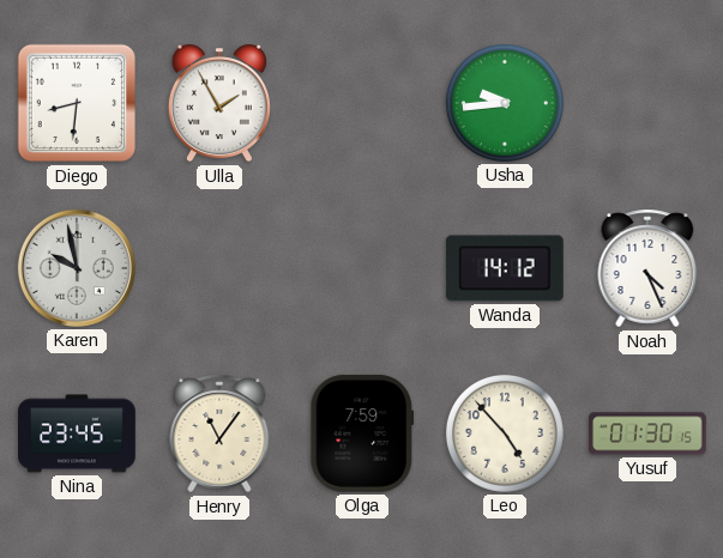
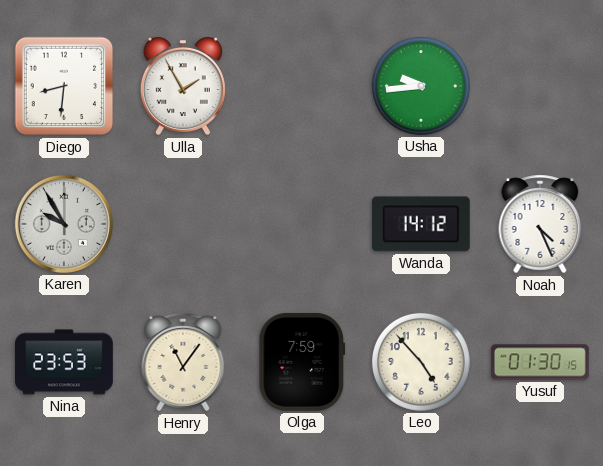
Karen: 9:58 -> 9:55 (64, 224)
Nina: 23:45 -> 23:53 (65, 362)
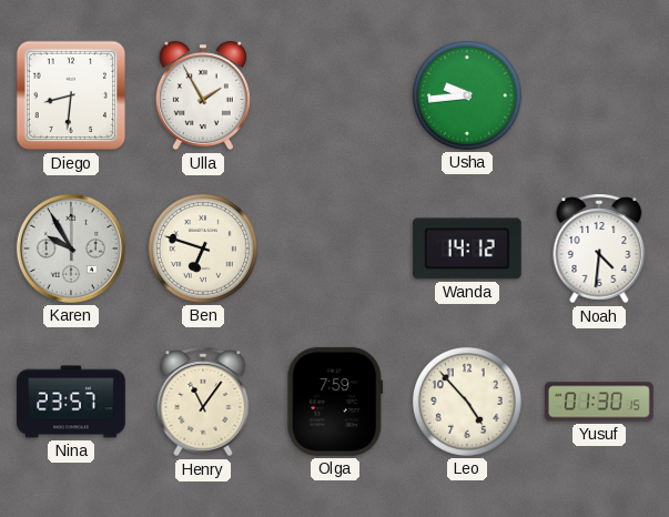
Ben: none -> 6:48 (203, 249)
Noah: 4:26 -> 4:31 (599, 249)
Nina: 23:53 -> 23:57 (72, 402)
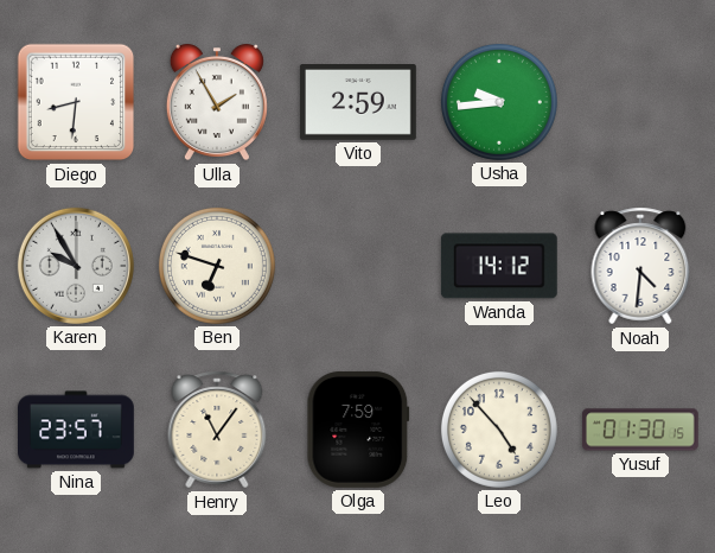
Vito: none -> 2:59 (358, 103)
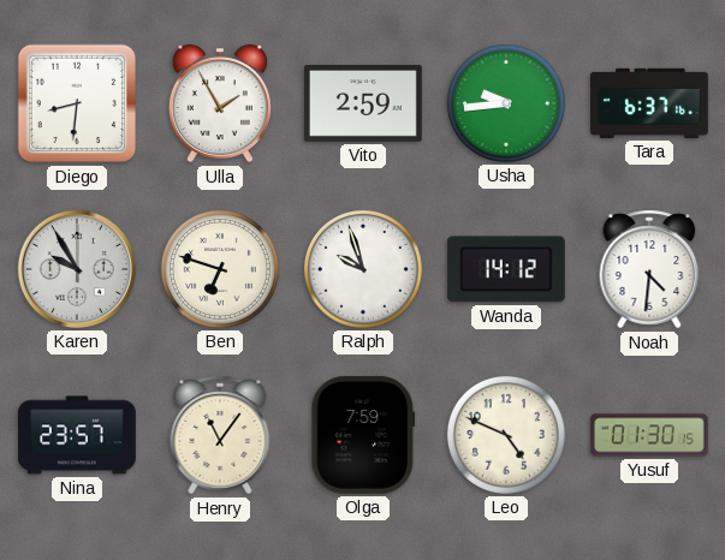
Tara: none -> 6:37 (650, 103)
Ralph: none -> 9:57 (363, 269)
Leo: 4:53 -> 4:49 (506, 435)
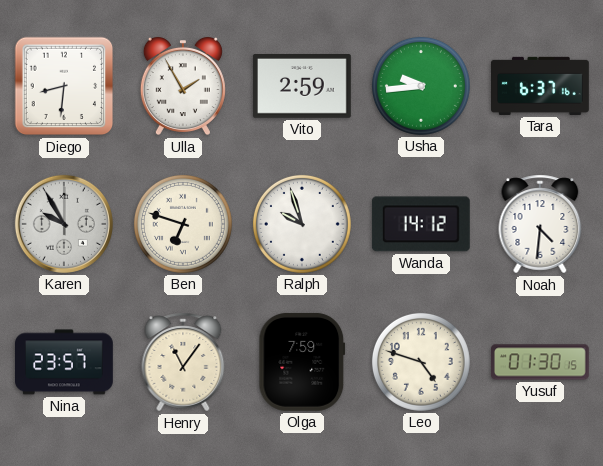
Leo: 4:49 -> 4:48 (421, 362)
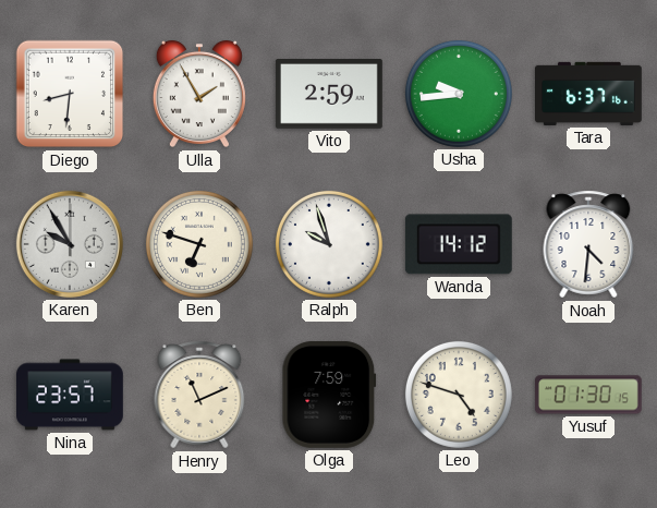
Henry: 11:06 -> 11:11 (199, 395)
